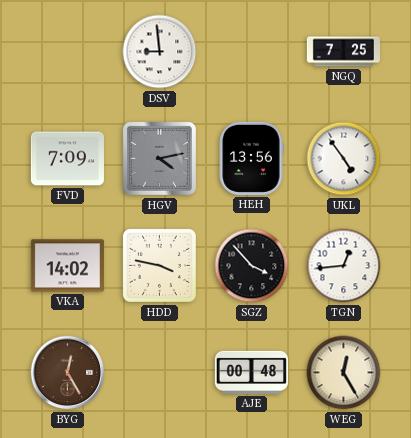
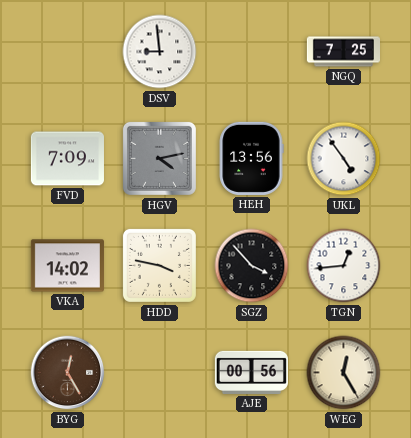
AJE: 00:48 -> 00:56 (251, 372)
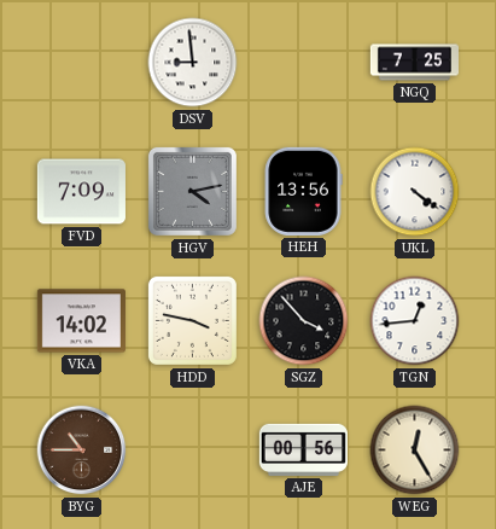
UKL: 4:54 -> 4:21 (415, 192)
BYG: 12:25 -> 10:45 (82, 450)
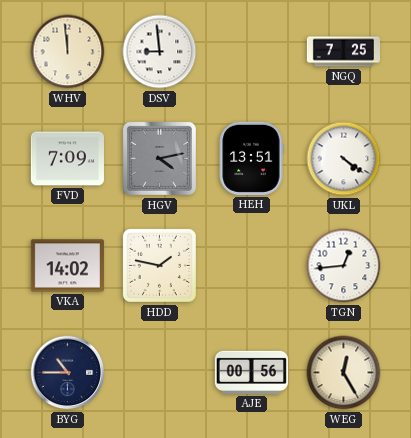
WHV: none -> 11:59 (68, 52)
HEH: 13:56 -> 13:51 (251, 158)
HDD: 3:47 -> 1:47 (159, 265)
SGZ: 3:53 -> none (304, 321)
BYG dial: brown -> navy (68, 373)
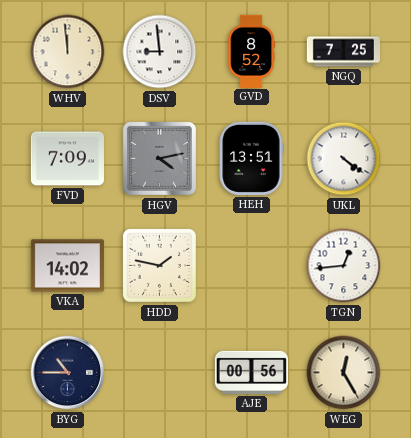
GVD: none -> 8:52 (251, 51)
